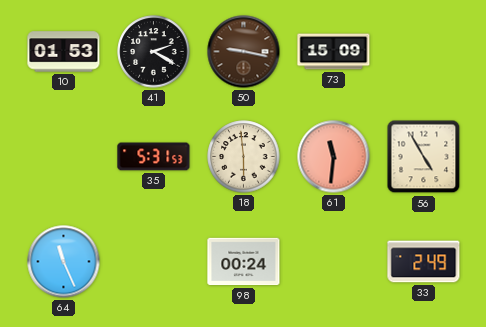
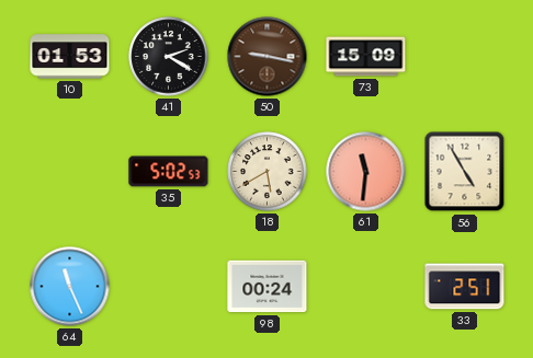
35: 5:31 -> 5:02 (169, 172)
18: 5:59 -> 5:40 (268, 172)
33: 2:49 -> 2:51 (465, 287)
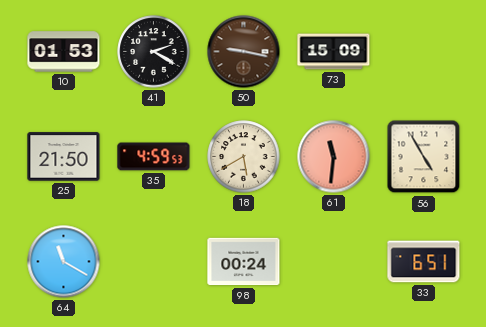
25: none -> 21:50 (64, 157)
35: 5:02 -> 4:59 (154, 157)
64: 11:26 -> 11:20 (64, 262)
33: 2:51 -> 6:51 (424, 262)
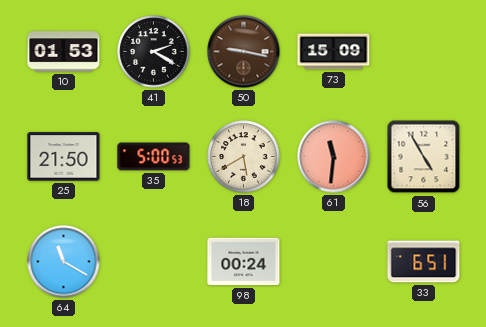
35: 4:59 -> 5:00 (154, 157)
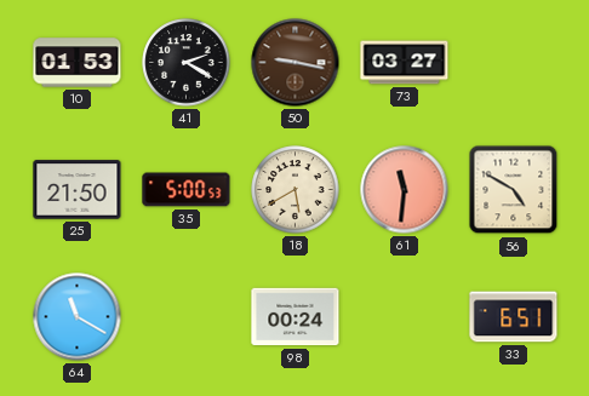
73: 15:09 -> 03:27 (405, 63)
56: 4:55 -> 4:50 (514, 190)
